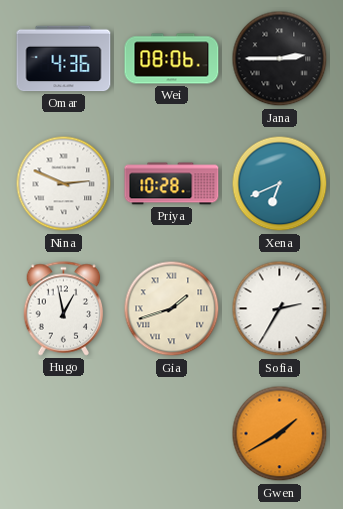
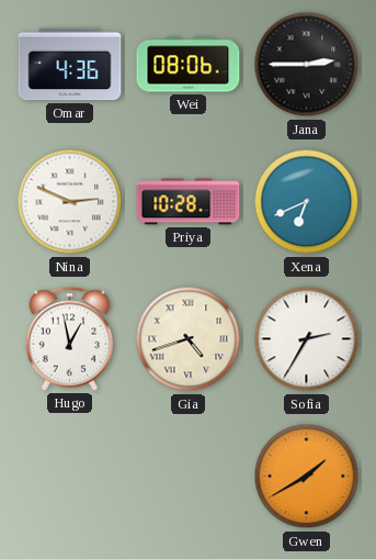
Gia: 1:42 -> 4:42 (189, 339)
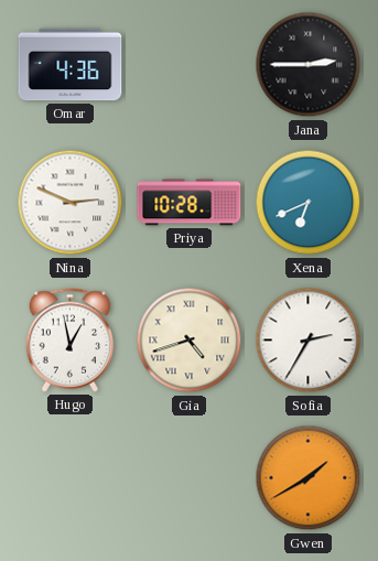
Wei: 08:06 -> none (189, 65)
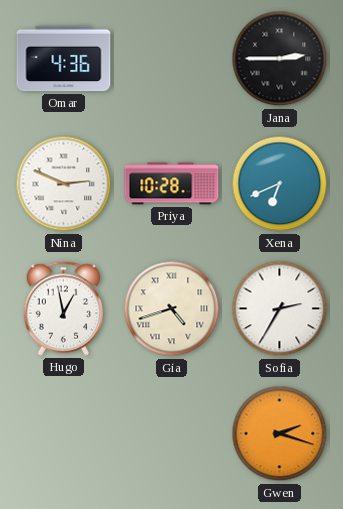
Gwen: 1:40 -> 2:18 (280, 434)
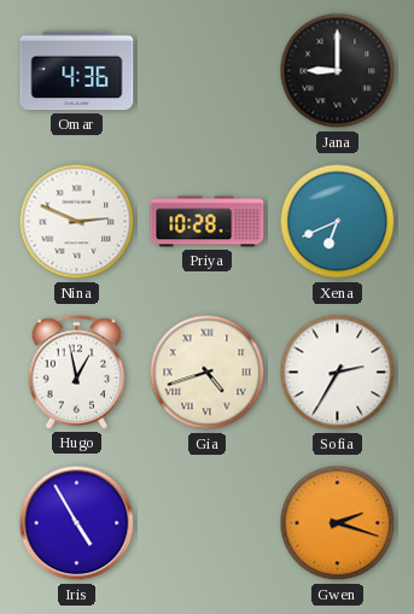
Jana: 2:45 -> 9:00 (338, 71)
Iris: none -> 4:55 (77, 524)
